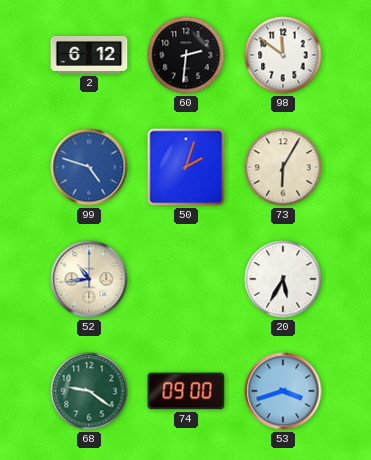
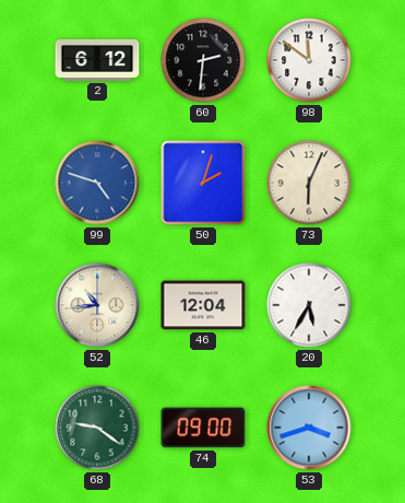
73: 6:05 -> 6:04 (309, 183)
46: none -> 12:04 (203, 305)
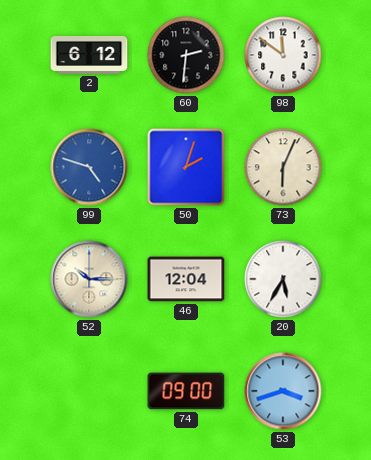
52: 10:44 -> 10:15 (89, 279)
68: 9:21 -> none (97, 428)
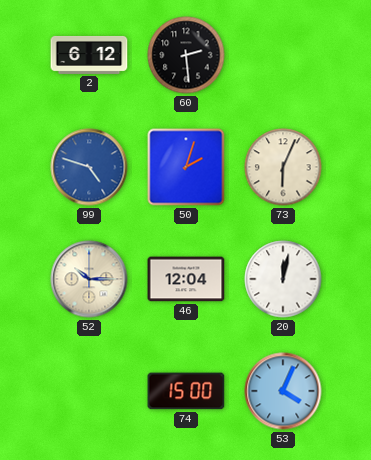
60: 2:31 -> 2:29 (186, 55)
98: 11:51 -> none (283, 55)
20: 5:35 -> 12:02 (283, 279)
74: 09:00 -> 15:00 (186, 391)
53: 3:42 -> 4:04 (283, 391)
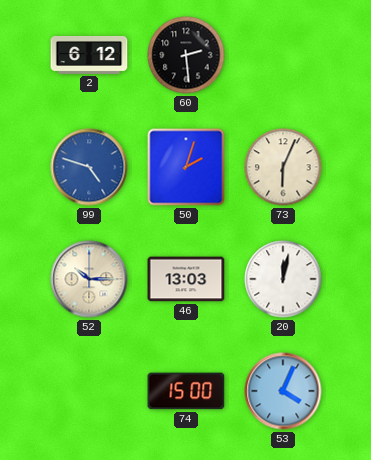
46: 12:04 -> 13:03 (186, 279)
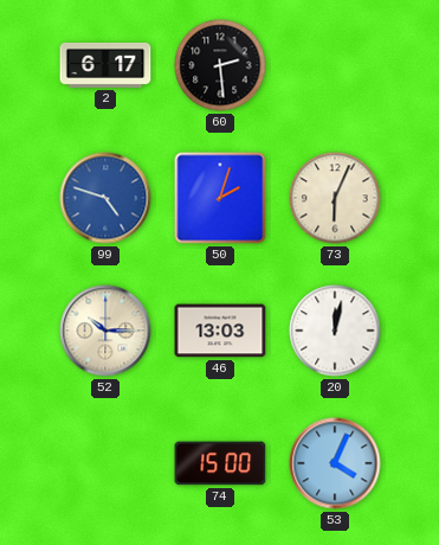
2: 6:12 -> 6:17 (105, 65)
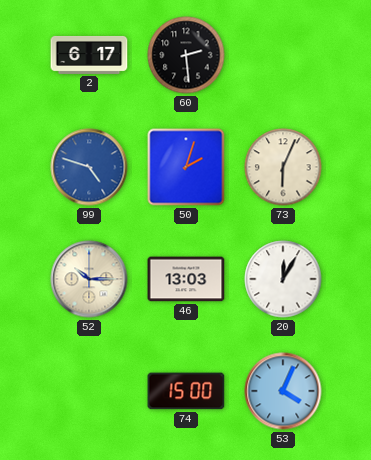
20: 12:02 -> 12:05 (283, 279)
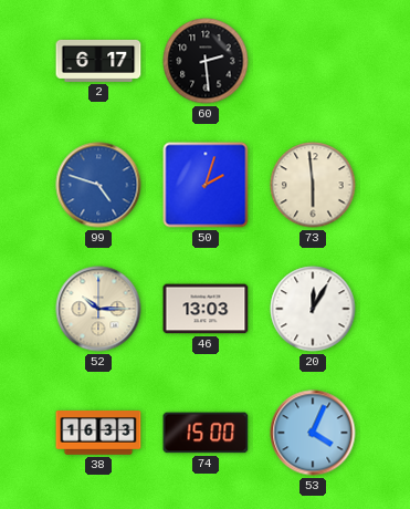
73: 6:04 -> 5:59 (313, 185)
38: none -> 16:33 (98, 433)
